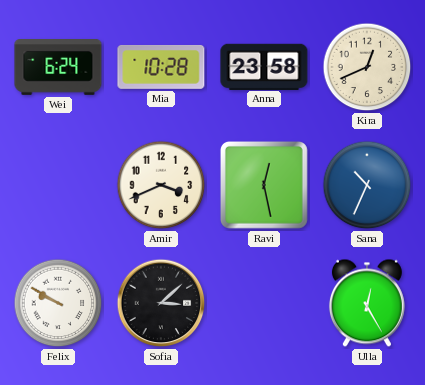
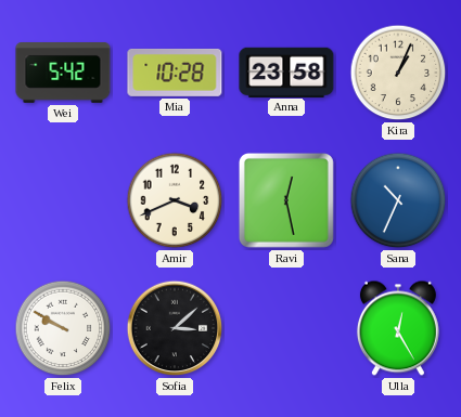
Wei: 6:24 -> 5:42 (63, 74)
Kira: 12:41 -> 1:04 (398, 73)
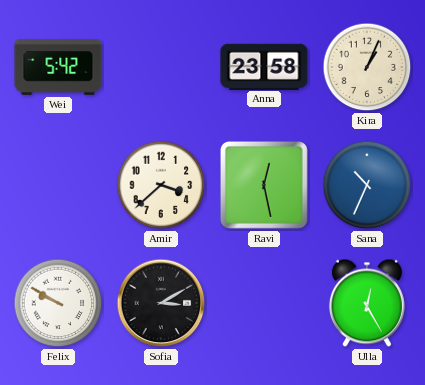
Mia: 10:28 -> none (175, 73)
Amir: 3:41 -> 3:38 (161, 185)
Sofia: 3:08 -> 3:10 (161, 303)
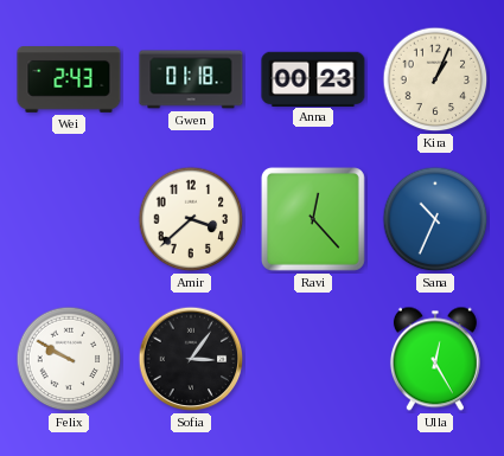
Wei: 5:42 -> 2:43 (69, 81)
Gwen: none -> 01:18 (191, 79)
Anna: 23:58 -> 00:23 (313, 78)
Ravi: 12:28 -> 12:23 (313, 219)
Sofia: 3:10 -> 3:06 (191, 359)
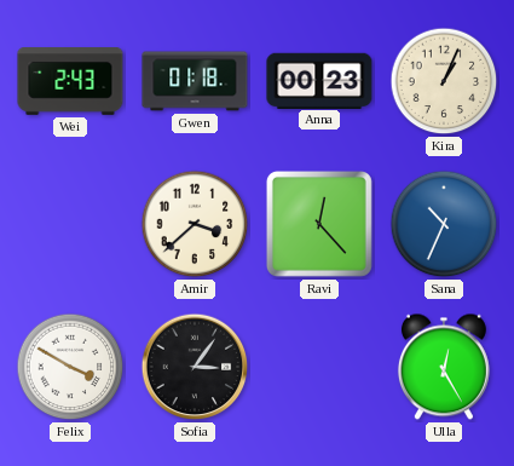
Felix: 9:50 -> 3:50 (70, 367)
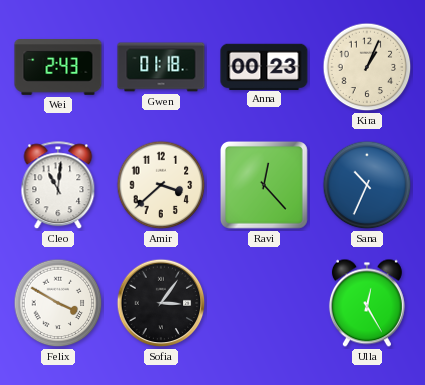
Cleo: none -> 11:01 (58, 186)
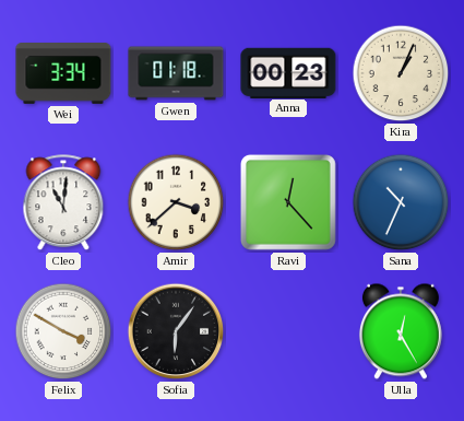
Wei: 2:43 -> 3:34 (63, 74)
Sofia: 3:06 -> 6:06 (176, 331)
